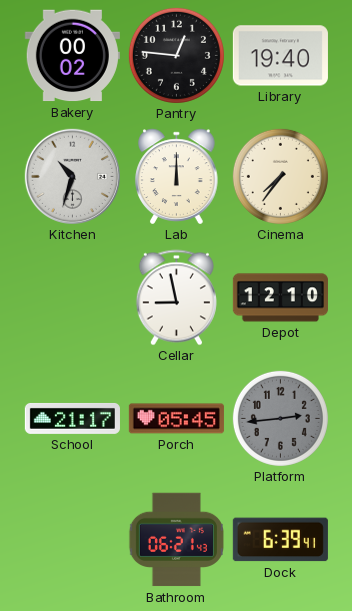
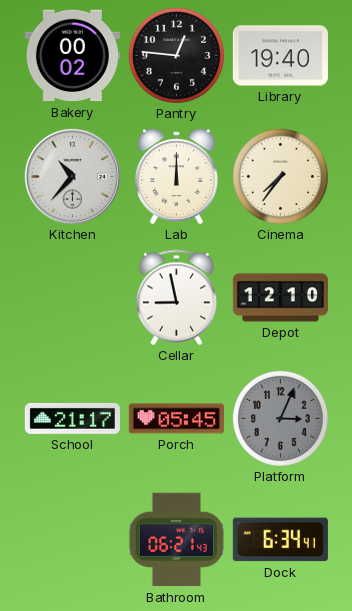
Kitchen: 10:33 -> 10:37 (72, 176)
Platform: 2:44 -> 3:04 (280, 418)
Dock: 6:39 -> 6:34 (280, 540)
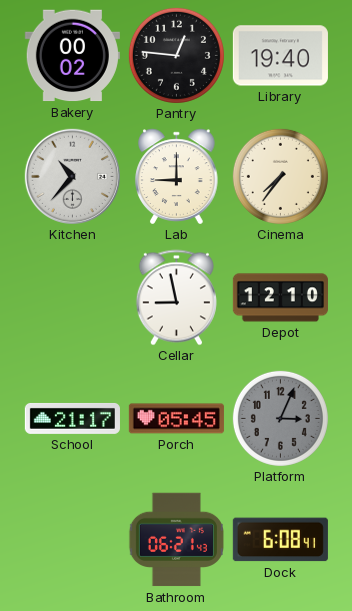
Lab: 12:00 -> 9:00 (177, 177)
Dock: 6:34 -> 6:08 (280, 540)
